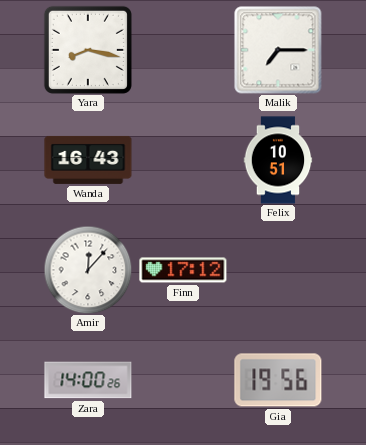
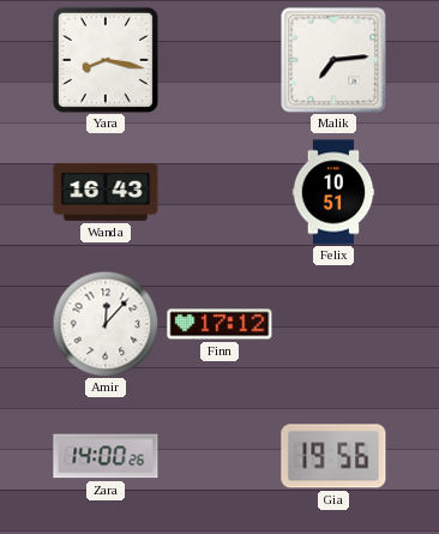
Malik: 7:15 -> 7:14 (333, 60)
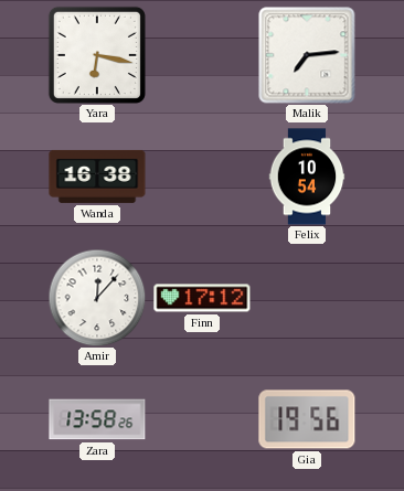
Yara: 8:17 -> 6:17 (97, 55)
Wanda: 16:43 -> 16:38 (97, 177)
Felix: 10:51 -> 10:54 (307, 177)
Zara: 14:00 -> 13:58 (97, 419)
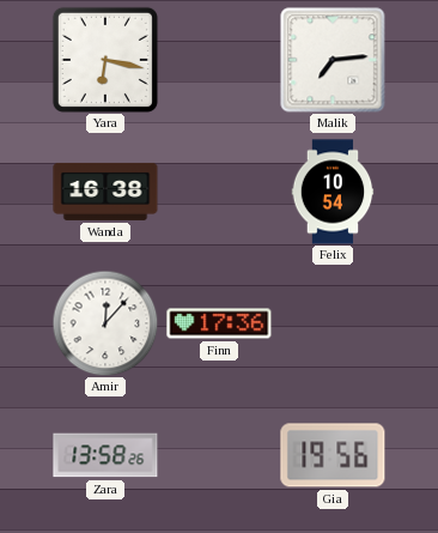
Finn: 17:12 -> 17:36 (219, 323)
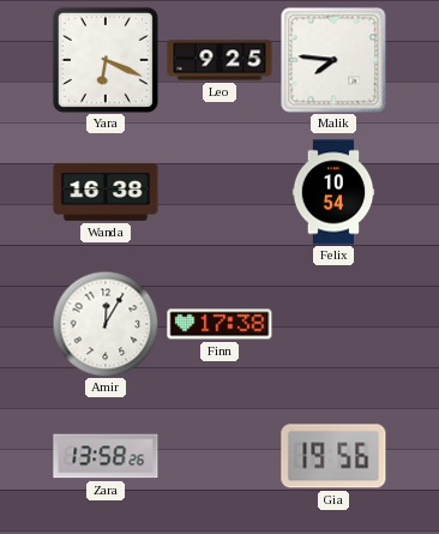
Yara: 6:17 -> 6:19 (106, 60)
Leo: none -> 9:25 (220, 60)
Malik: 7:14 -> 7:46 (333, 60)
Amir: 12:07 -> 12:05 (106, 324)
Finn: 17:36 -> 17:38 (220, 324)
